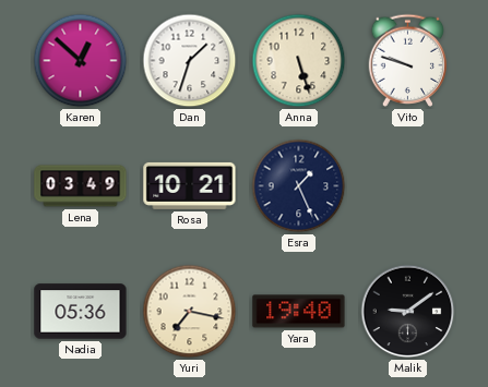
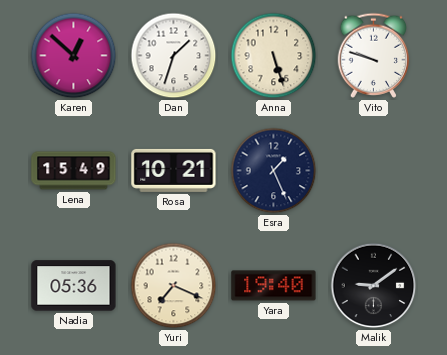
Lena: 03:49 -> 15:49 (74, 171)
Yuri: 7:17 -> 7:19 (174, 286)
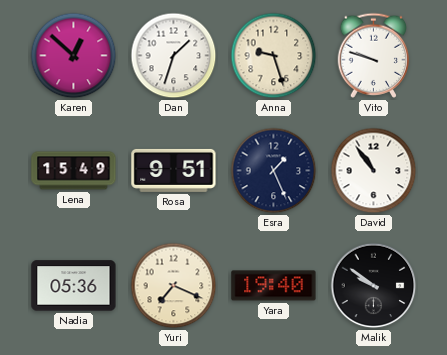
Anna: 5:27 -> 9:27 (274, 56)
Rosa: 10:21 -> 9:51 (174, 170)
David: none -> 10:54 (374, 171)
Malik: 9:09 -> 9:51 (374, 286)
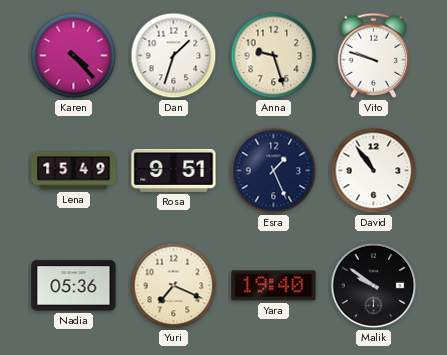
Karen: 12:52 -> 4:23 (74, 56)
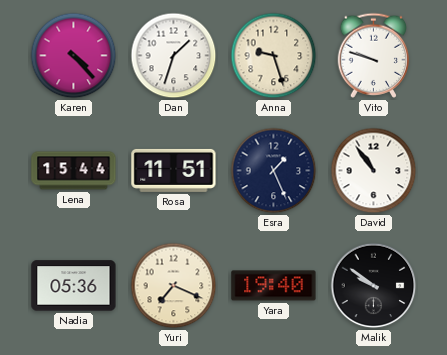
Lena: 15:49 -> 15:44 (74, 171)
Rosa: 9:51 -> 11:51 (174, 170)
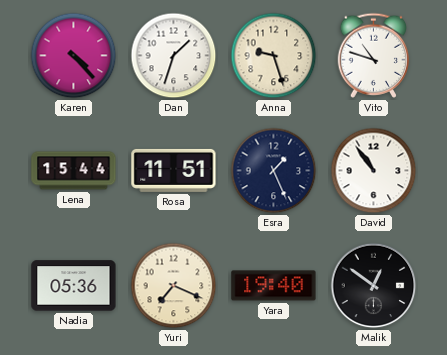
Vito: 9:48 -> 10:48 (374, 55)
Malik: 9:51 -> 12:51 (374, 286)
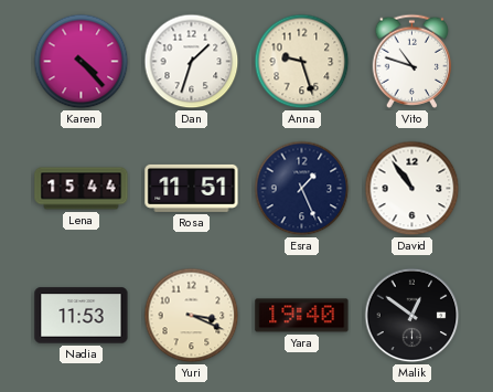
Nadia: 05:36 -> 11:53 (82, 316)
Yuri: 7:19 -> 3:19 (192, 316)
